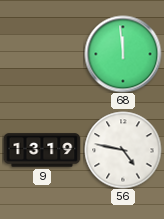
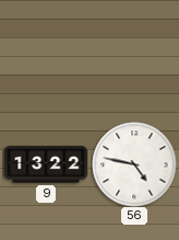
68: 11:59 -> none (123, 54)
9: 13:19 -> 13:22 (46, 164)
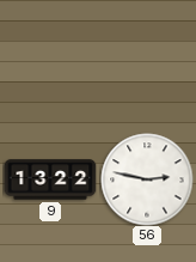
56: 4:47 -> 2:47 (147, 179)
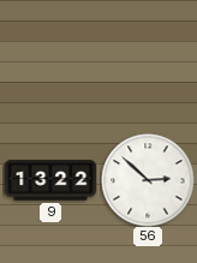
56: 2:47 -> 2:52 (148, 180)
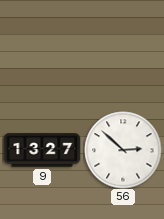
9: 13:22 -> 13:27 (42, 150)
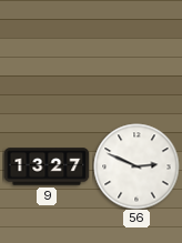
56: 2:52 -> 2:49 (136, 166)
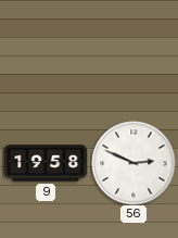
9: 13:27 -> 19:58 (46, 163)
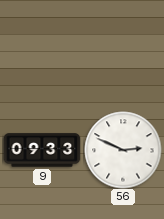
9: 19:58 -> 09:33 (42, 150)
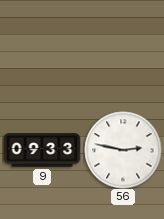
56: 2:49 -> 2:47 (123, 150)
